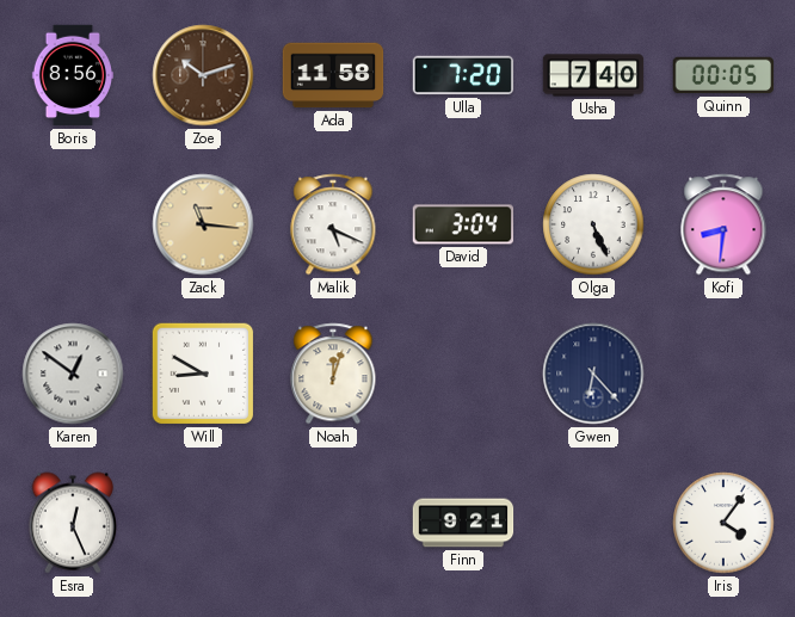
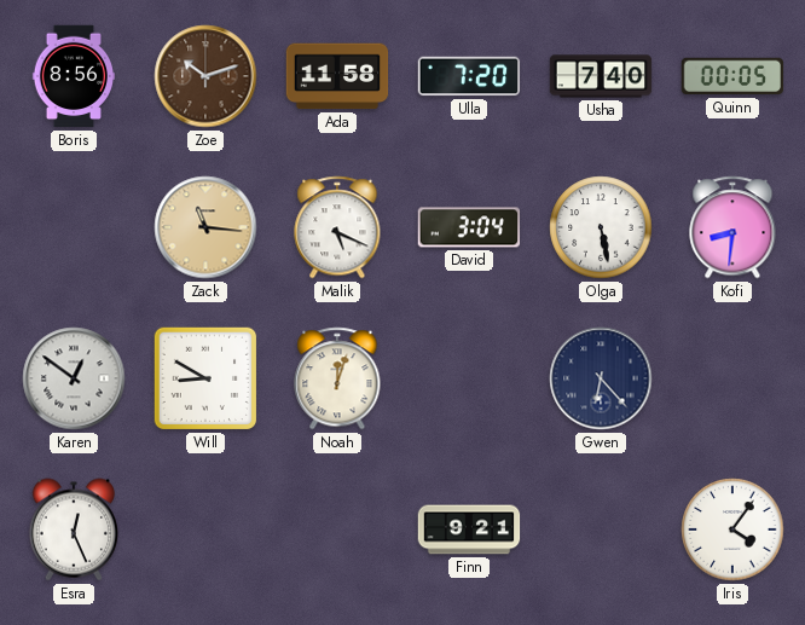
Olga: 5:26 -> 5:28 (601, 227)
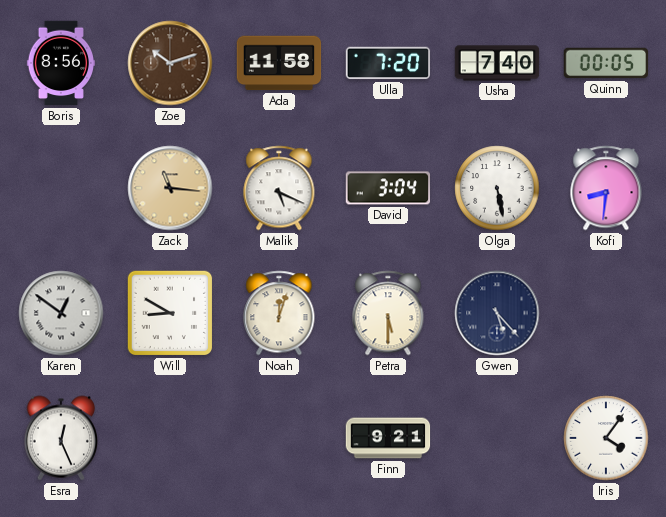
Petra: none -> 5:30 (388, 313)
Gwen: 6:23 -> 5:23 (497, 313)
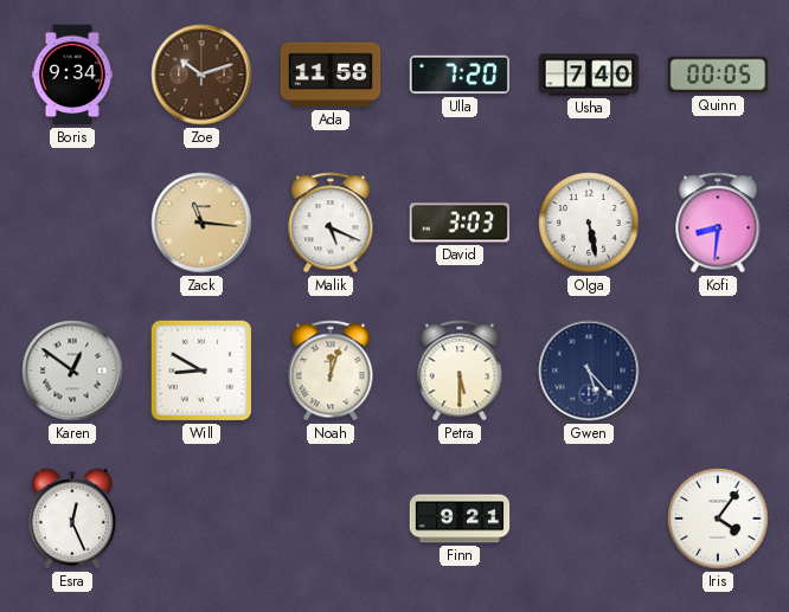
Boris: 8:56 -> 9:34 (72, 75)
David: 3:04 -> 3:03 (460, 223)
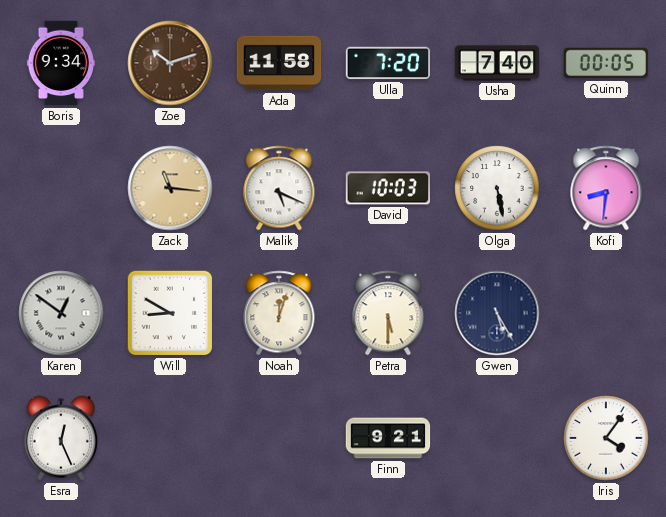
David: 3:03 -> 10:03 (388, 188)
Gwen: 5:23 -> 5:25 (497, 313)
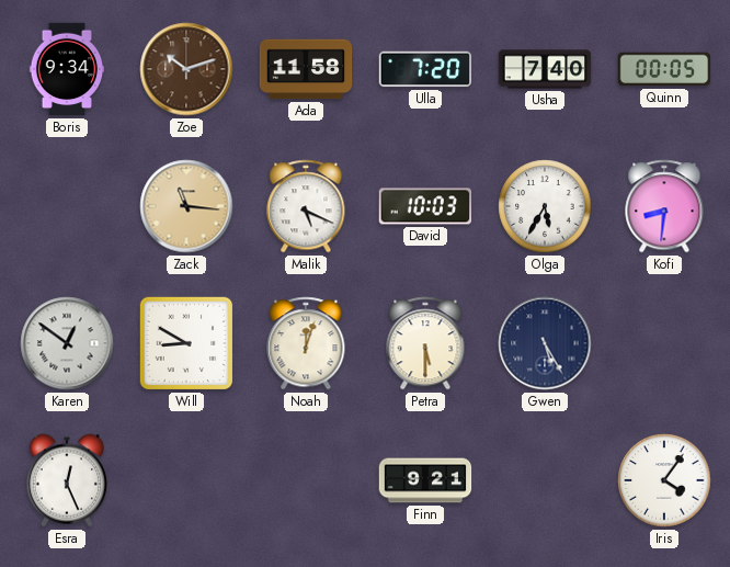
Olga: 5:28 -> 5:35 (545, 206)
